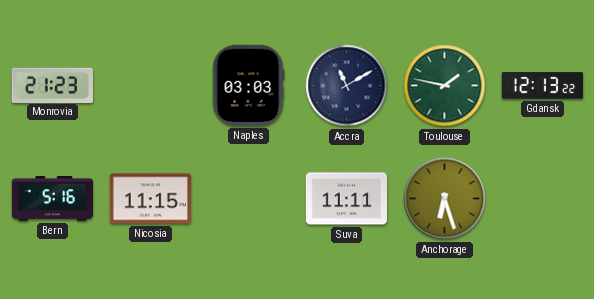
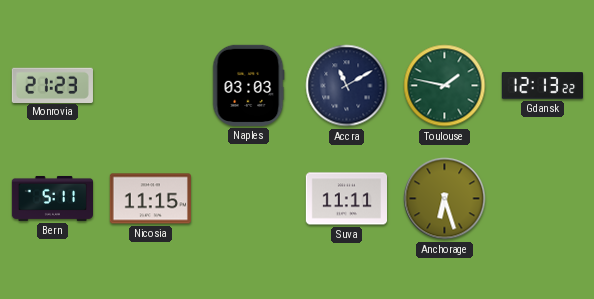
Bern: 5:16 -> 5:11 (52, 198)
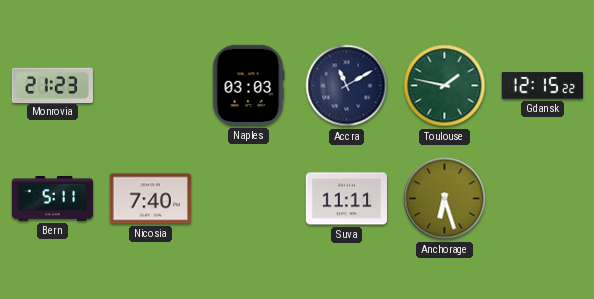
Gdansk: 12:13 -> 12:15 (542, 86)
Nicosia: 11:15 -> 7:40 (150, 199)
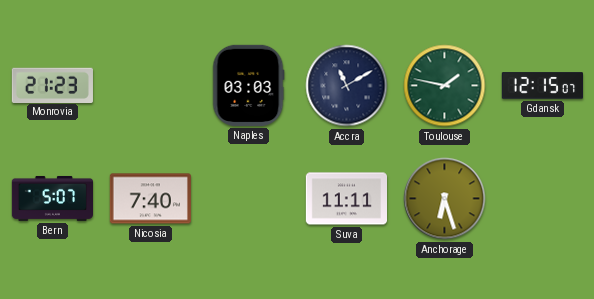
Gdansk: 12:15:22 -> 12:15:07 (542, 86)
Bern: 5:11 -> 5:07 (52, 198)
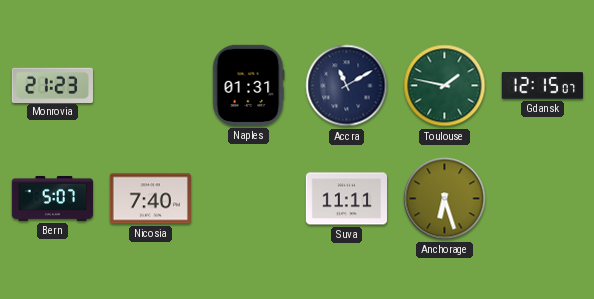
Naples: 03:03 -> 01:31 (248, 85)
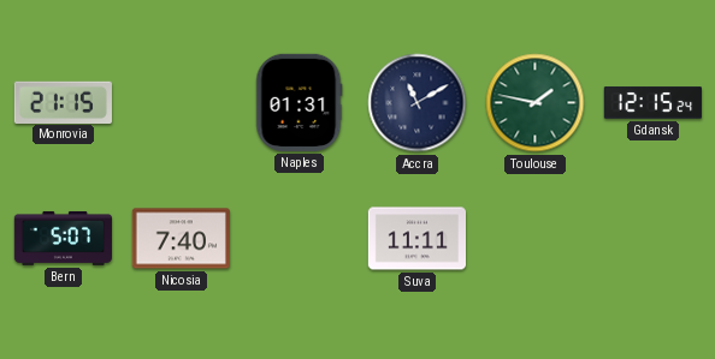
Monrovia: 21:23 -> 21:15 (63, 102)
Gdansk: 12:15:07 -> 12:15:24 (652, 103)
Anchorage: 6:27 -> none (445, 199)
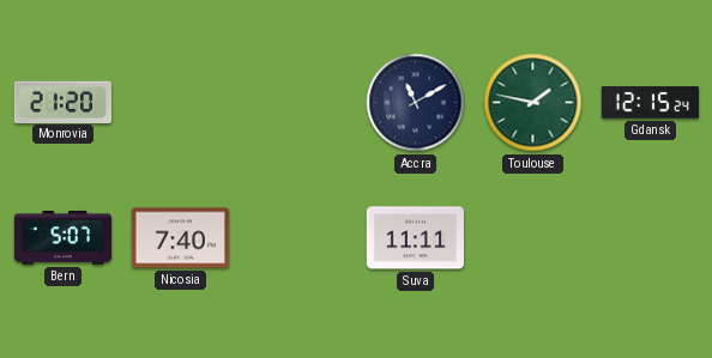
Monrovia: 21:15 -> 21:20 (62, 102)
Naples: 01:31 -> none (299, 102)
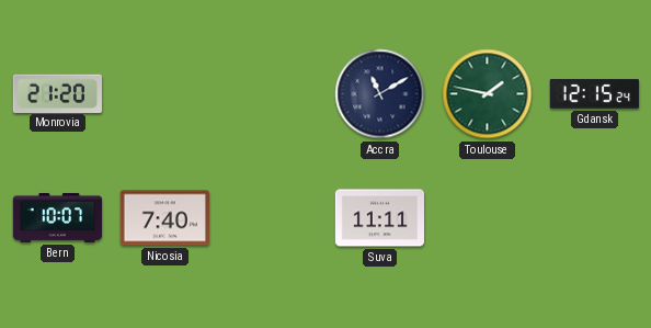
Bern: 5:07 -> 10:07 (57, 217)
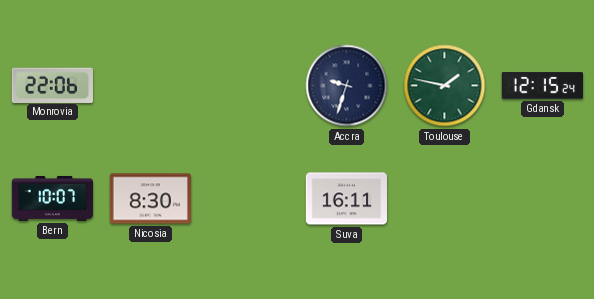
Monrovia: 21:20 -> 22:06 (52, 85)
Accra: 11:10 -> 9:33 (347, 86)
Nicosia: 7:40 -> 8:30 (150, 199)
Suva: 11:11 -> 16:11 (346, 199)
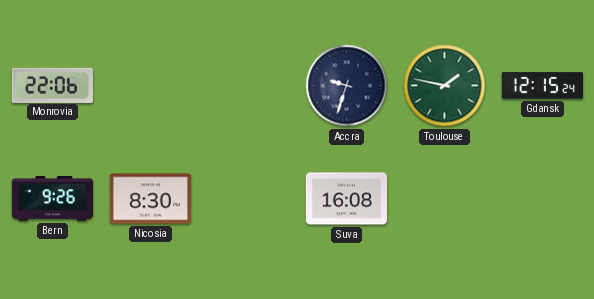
Bern: 10:07 -> 9:26 (52, 198)
Suva: 16:11 -> 16:08 (346, 199)
